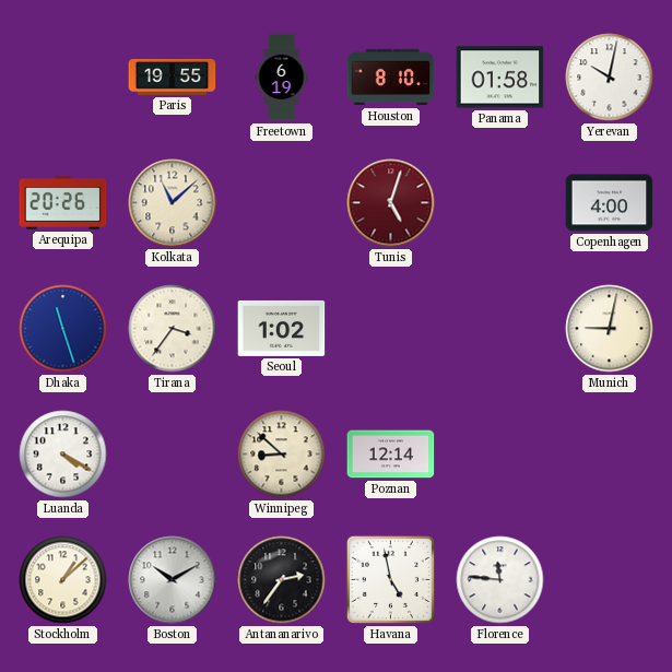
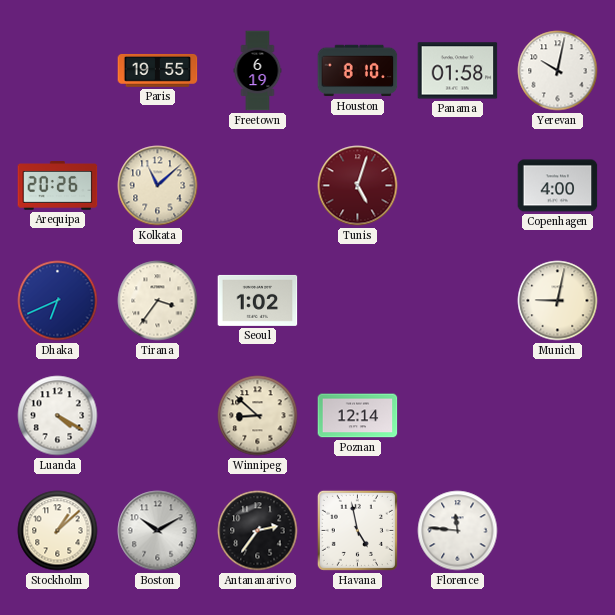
Dhaka: 11:27 -> 6:41 (58, 301)
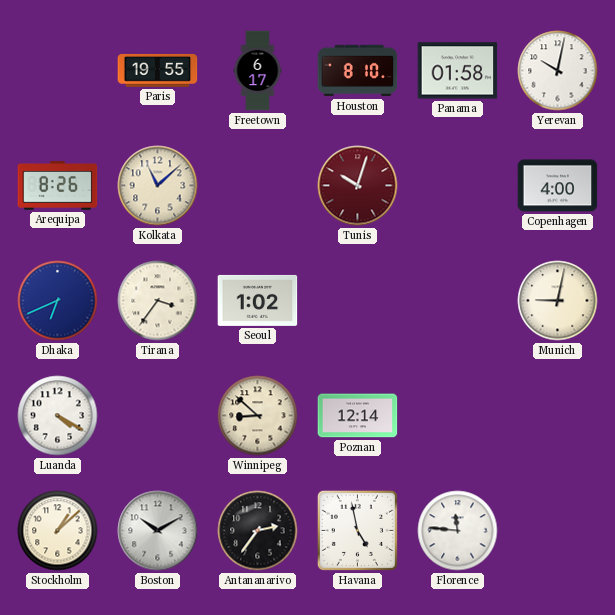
Freetown: 6:19 -> 6:17 (258, 71)
Arequipa: 20:26 -> 8:26 (58, 186)
Tunis: 5:03 -> 10:03 (358, 186)
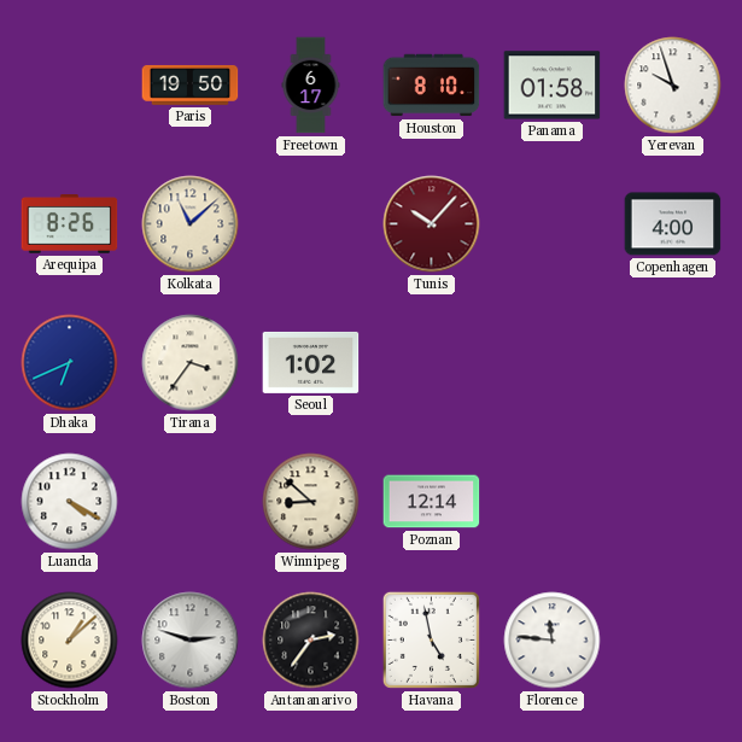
Paris: 19:55 -> 19:50 (191, 84)
Yerevan: 10:02 -> 9:57 (673, 86)
Tunis: 10:03 -> 10:07 (432, 224)
Munich: 9:02 -> none (558, 301)
Boston: 10:10 -> 2:48 (191, 641)
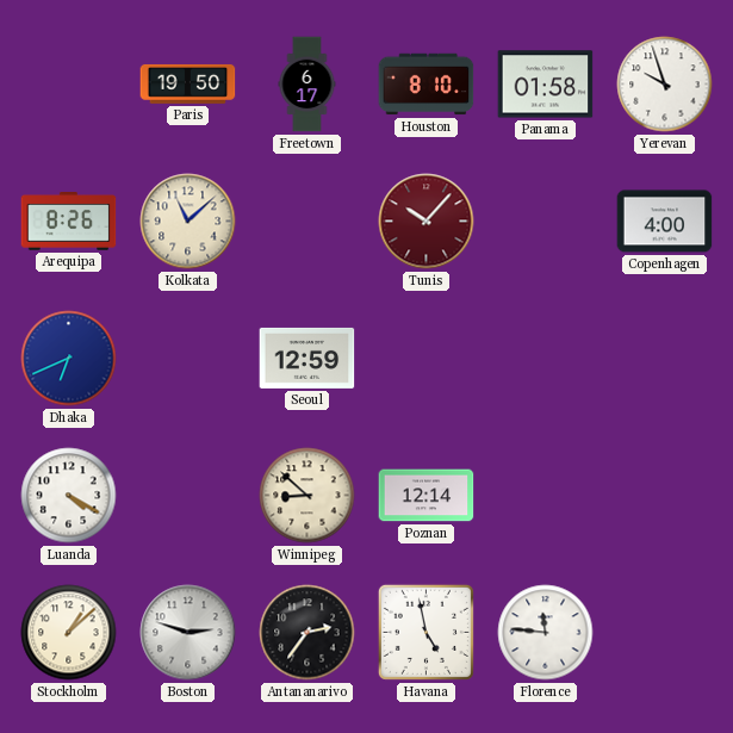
Tirana: 3:36 -> none (191, 363)
Seoul: 1:02 -> 12:59 (308, 358)
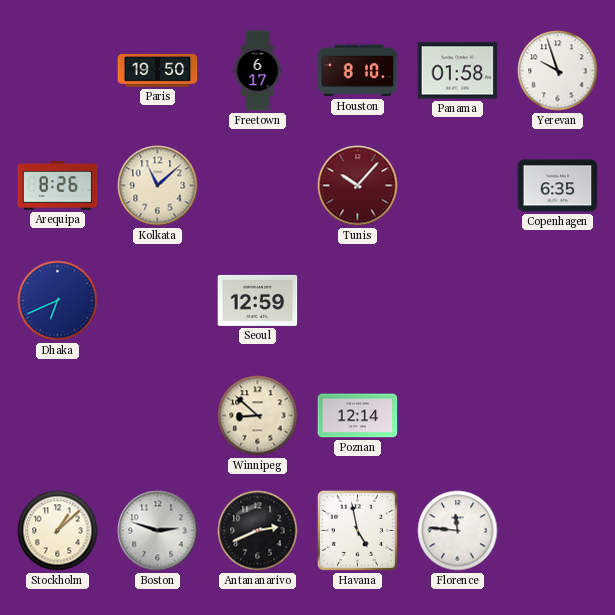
Copenhagen: 4:00 -> 6:35 (558, 186)
Luanda: 4:20 -> none (69, 496)
Antananarivo: 2:36 -> 2:41 (258, 531)
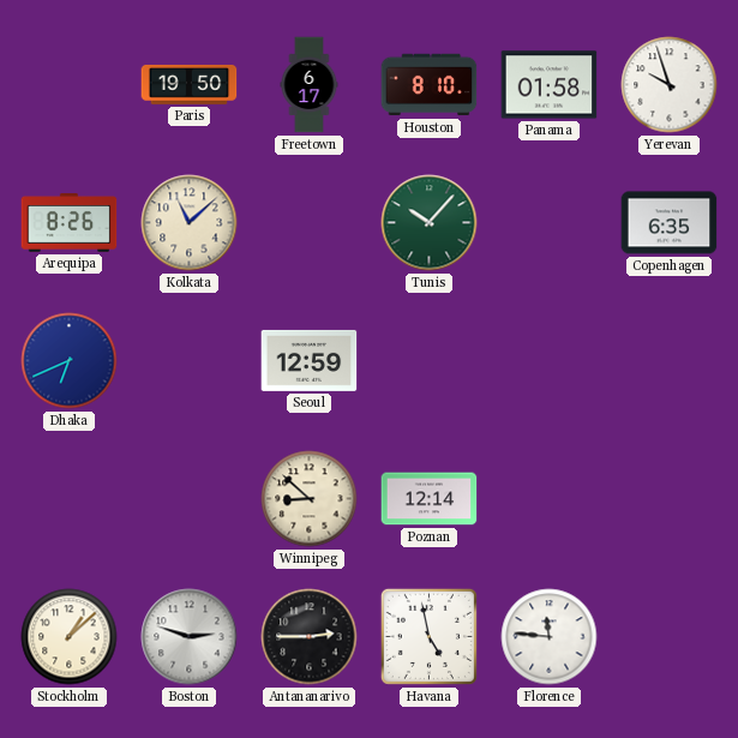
Tunis dial: burgundy -> green (430, 223)
Antananarivo: 2:41 -> 2:45 (310, 637)
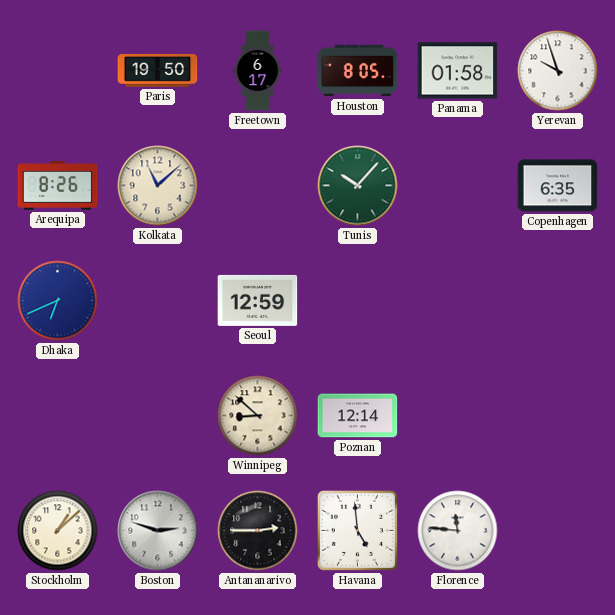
Houston: 8:10 -> 8:05 (358, 71)
Havana: 4:58 -> 4:59 (357, 530)
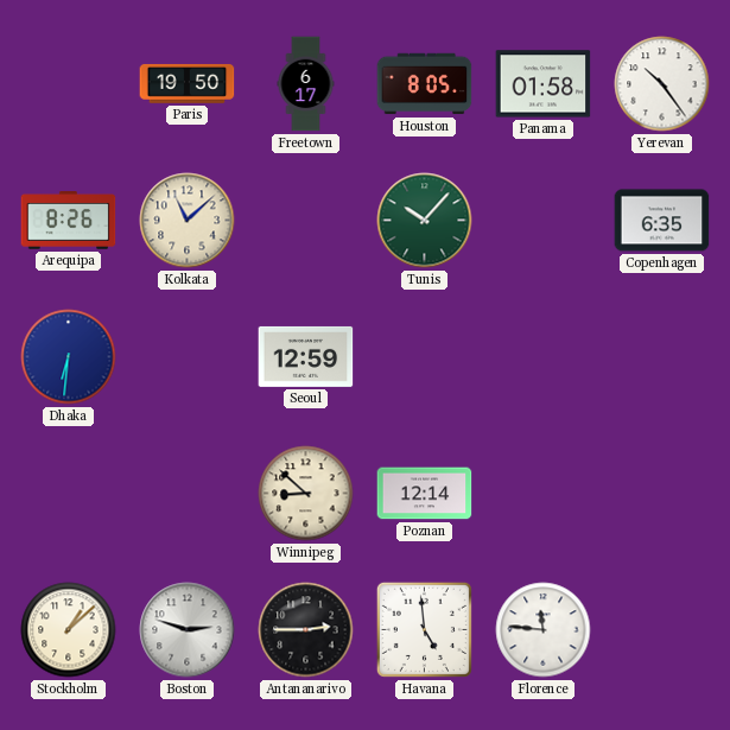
Yerevan: 9:57 -> 10:24 (662, 84)
Dhaka: 6:41 -> 6:31 (69, 357)
